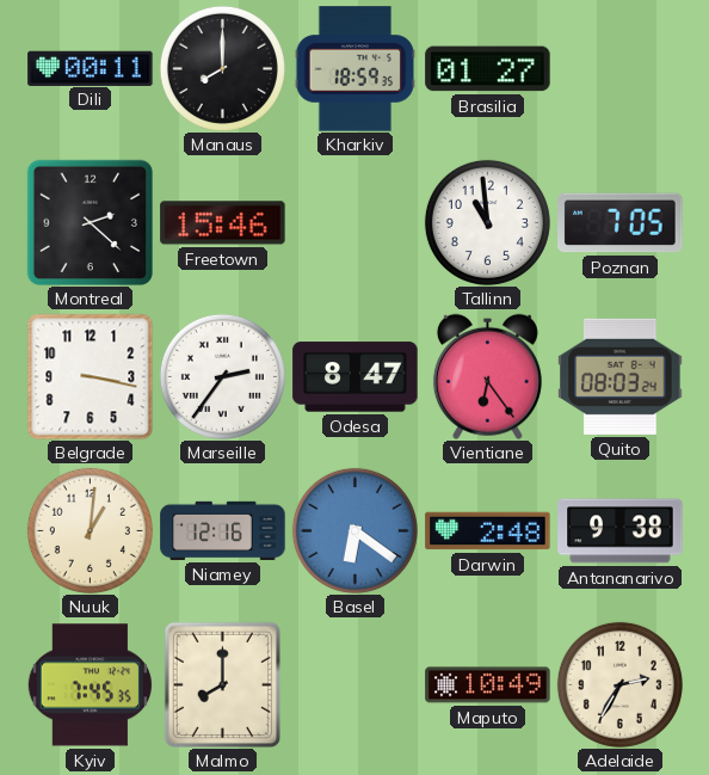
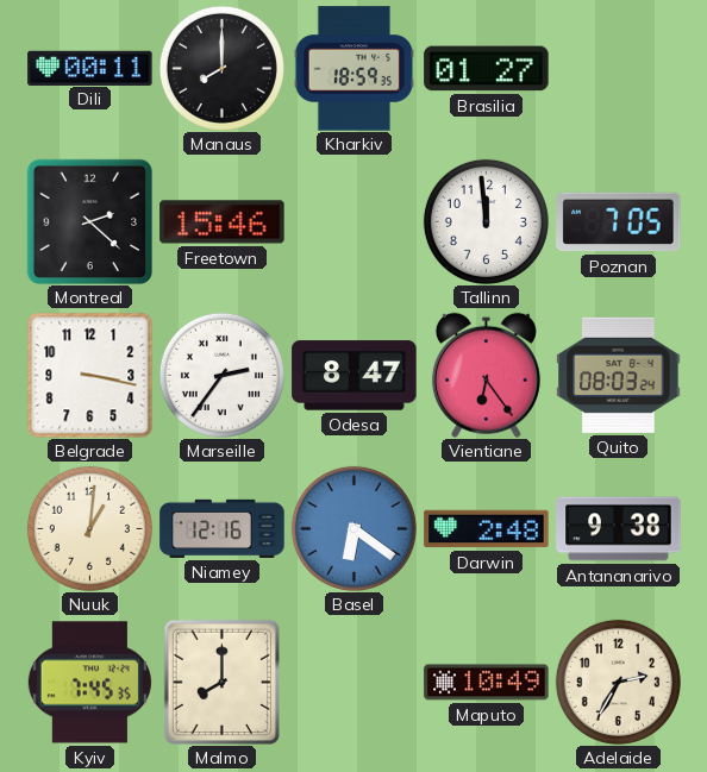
Tallinn: 10:59 -> 11:59 (486, 221)
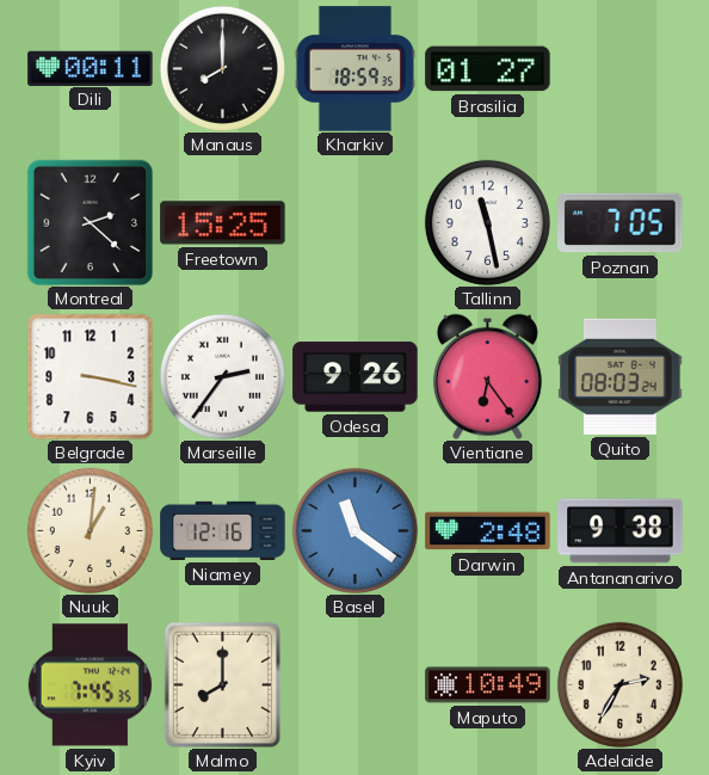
Freetown: 15:46 -> 15:25 (223, 223)
Tallinn: 11:59 -> 11:28 (487, 222)
Odesa: 8:47 -> 9:26 (356, 377)
Basel: 6:21 -> 11:21 (354, 530)
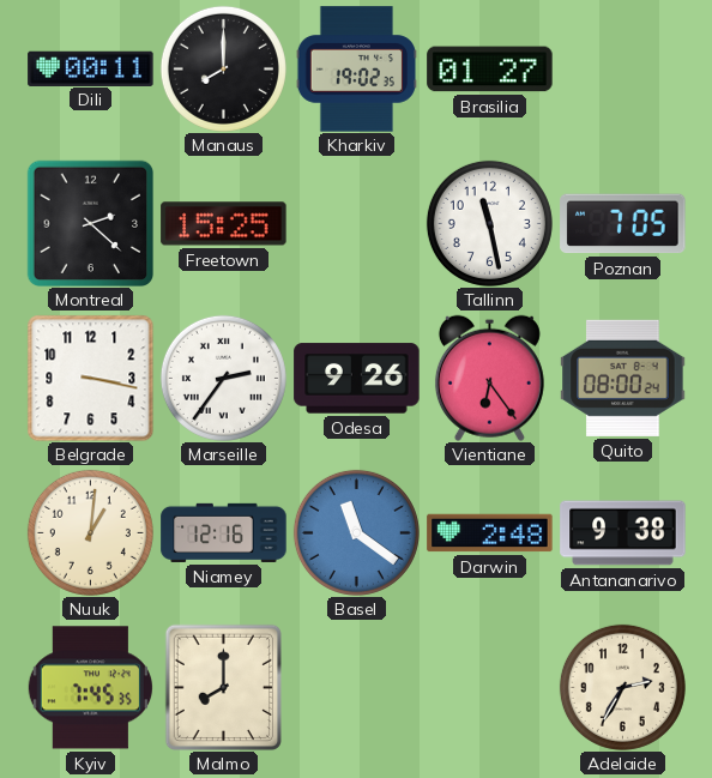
Kharkiv: 18:59 -> 19:02 (357, 70)
Quito: 08:03 -> 08:00 (623, 378)
Maputo: 10:49 -> none (488, 685)
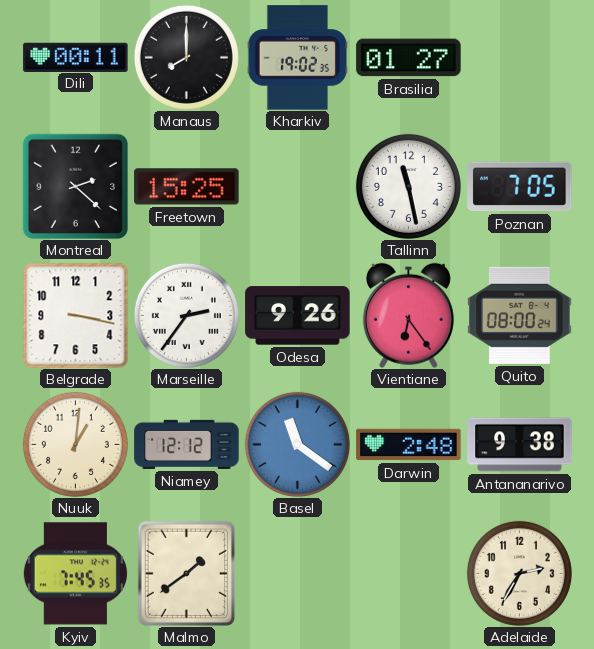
Niamey: 12:16 -> 12:12 (187, 444)
Malmo: 8:00 -> 1:39 (186, 573)
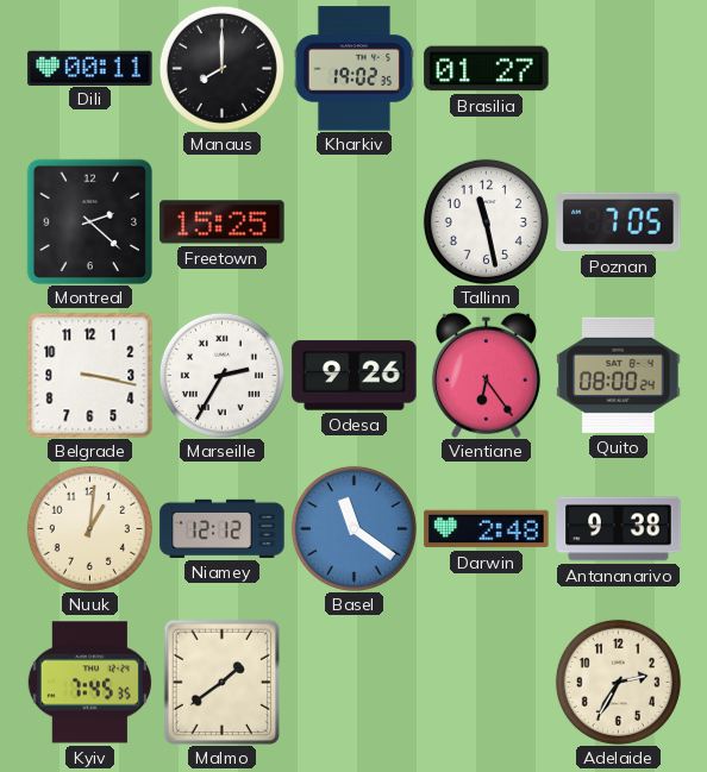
Marseille: 2:36 -> 2:35 (221, 375)
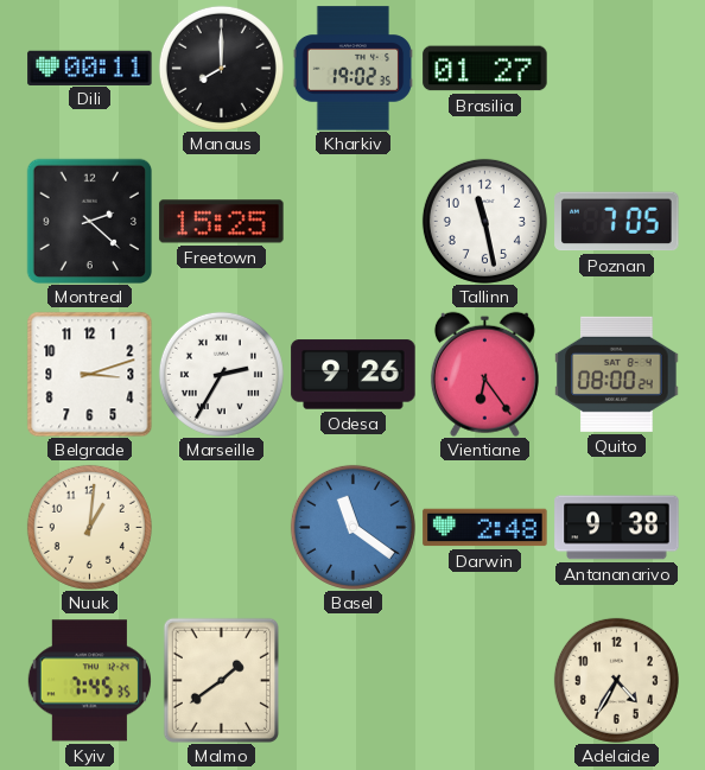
Belgrade: 3:17 -> 3:12 (89, 374)
Niamey: 12:12 -> none (223, 528)
Adelaide: 2:35 -> 4:35 (616, 680)
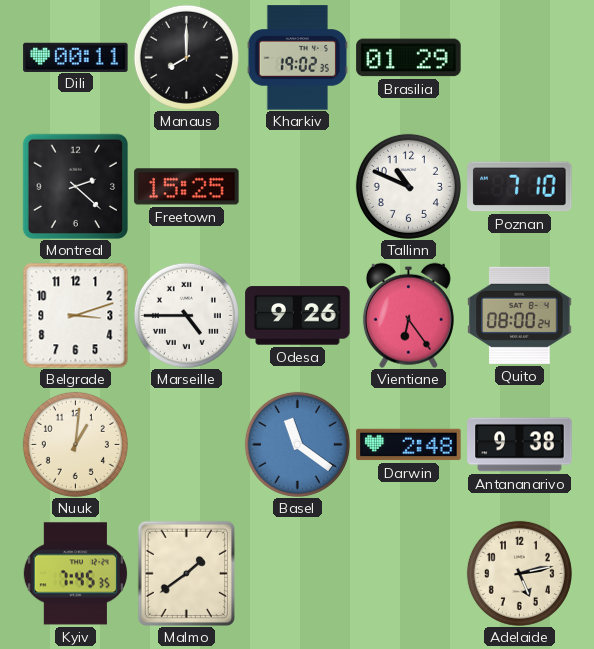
Brasilia: 01:27 -> 01:29 (409, 58)
Tallinn: 11:28 -> 10:49 (408, 186)
Poznan: 7:05 -> 7:10 (520, 187)
Marseille: 2:35 -> 4:45 (186, 315)
Adelaide: 4:35 -> 5:13 (519, 573)
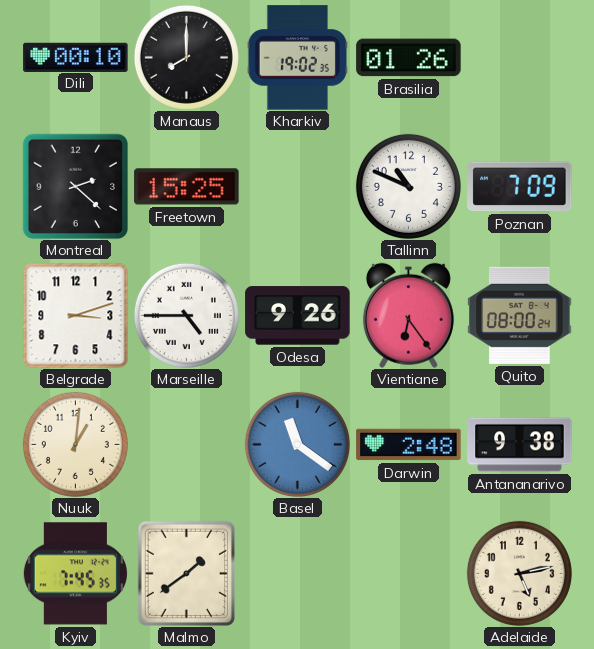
Dili: 00:11 -> 00:10 (76, 57)
Brasilia: 01:29 -> 01:26 (409, 58)
Poznan: 7:10 -> 7:09 (520, 187)
